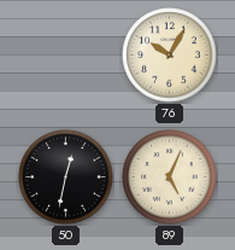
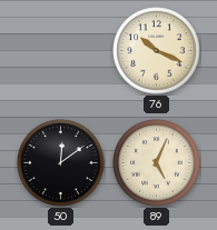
76: 10:05 -> 10:19 (157, 51)
50: 12:32 -> 12:09 (61, 163)
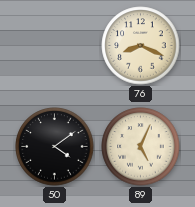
76: 10:19 -> 8:19 (141, 46)
50: 12:09 -> 4:09 (55, 147)
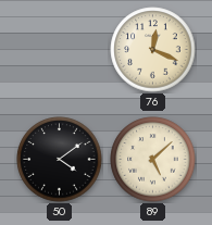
76: 8:19 -> 12:19 (153, 50)
89: 5:04 -> 5:08 (153, 160)
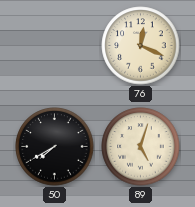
50: 4:09 -> 7:40 (55, 147)
89: 5:08 -> 5:03 (141, 147)
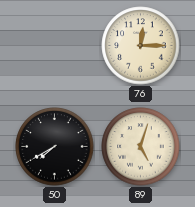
76: 12:19 -> 12:15 (141, 46)
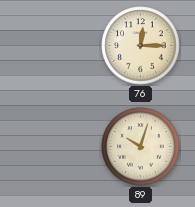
50: 7:40 -> none (55, 147)
89: 5:03 -> 10:03 (141, 147)
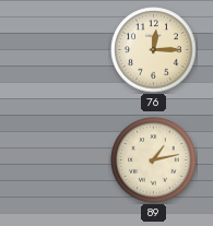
89: 10:03 -> 1:13 (154, 160)
